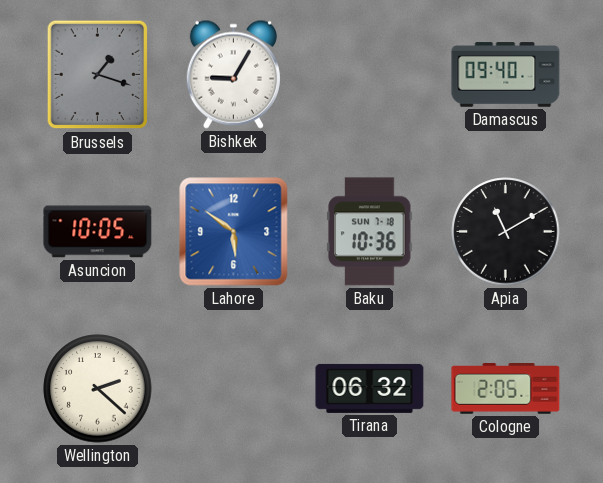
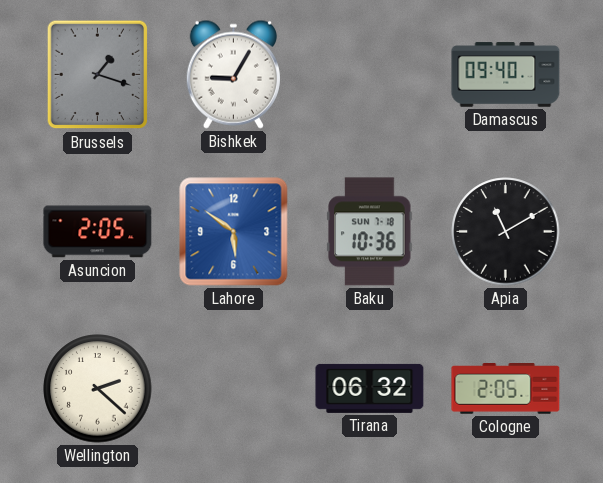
Asuncion: 10:05 -> 2:05 (98, 232)
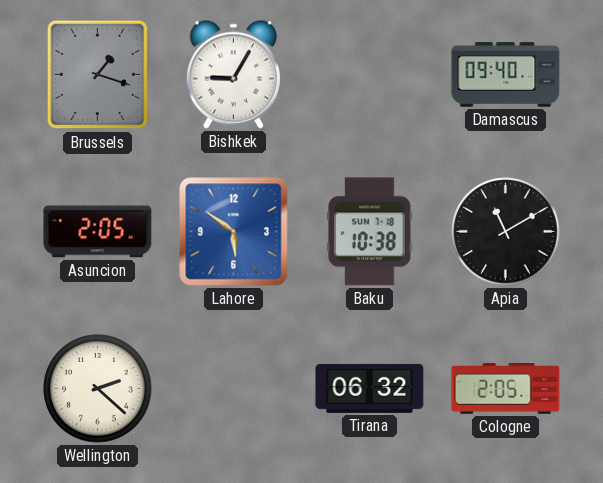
Baku: 10:36 -> 10:38 (370, 232)
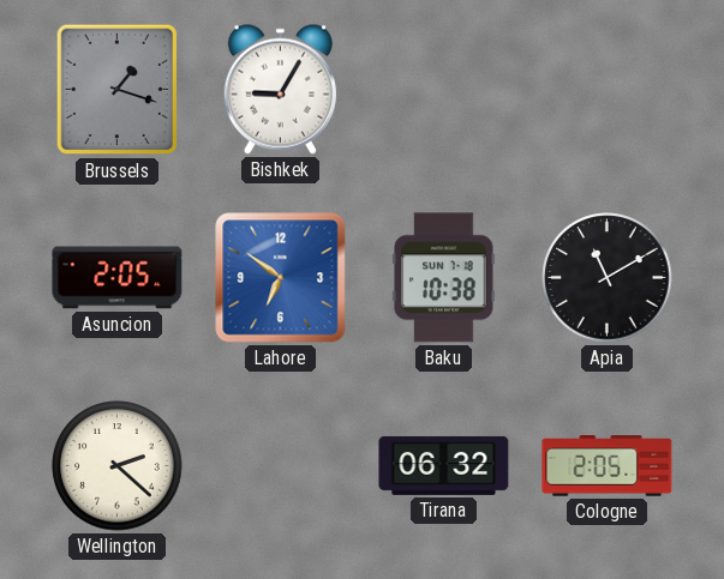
Damascus: 09:40 -> none (506, 75)
Lahore: 5:51 -> 6:51 (281, 278)
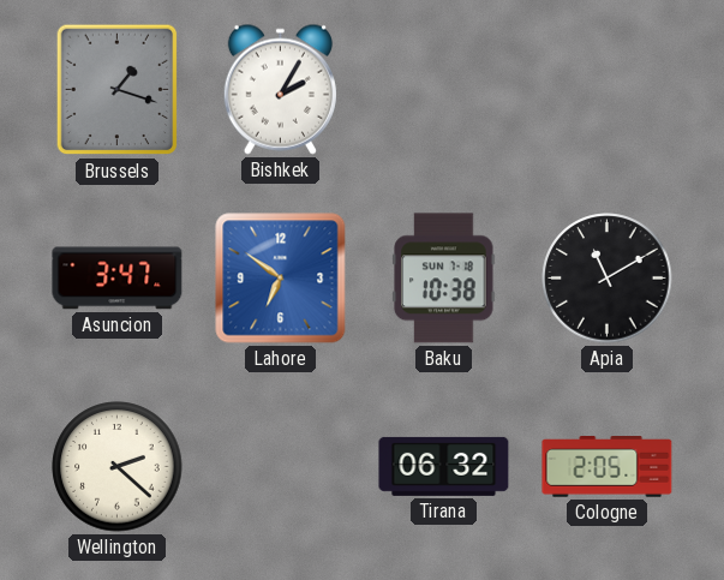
Bishkek: 9:05 -> 2:05 (280, 89)
Asuncion: 2:05 -> 3:47 (118, 279)
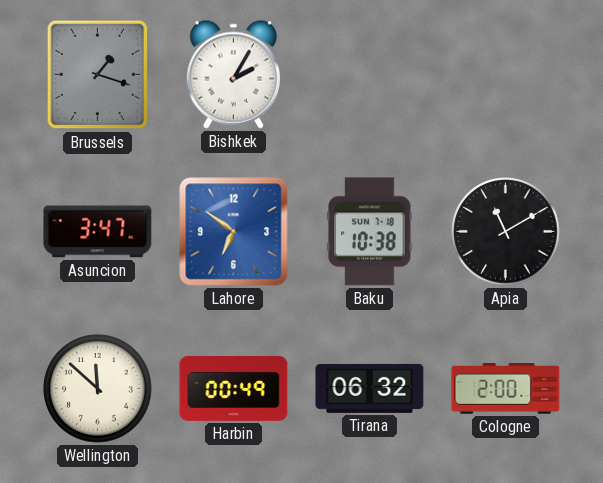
Wellington: 2:22 -> 11:52 (98, 389)
Harbin: none -> 00:49 (234, 388)
Cologne: 2:05 -> 2:00 (506, 389)
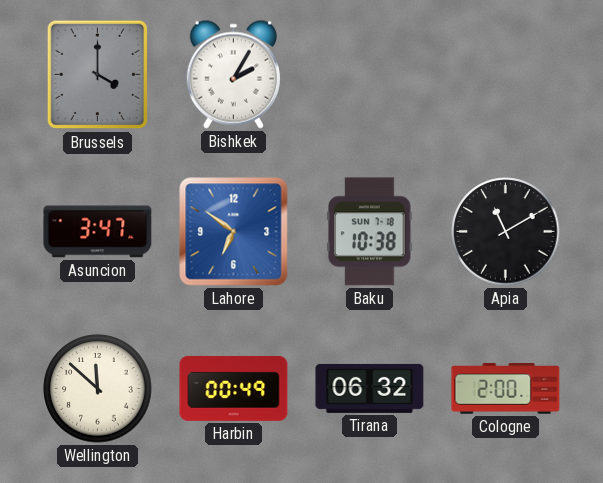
Brussels: 1:18 -> 4:00 (98, 75)
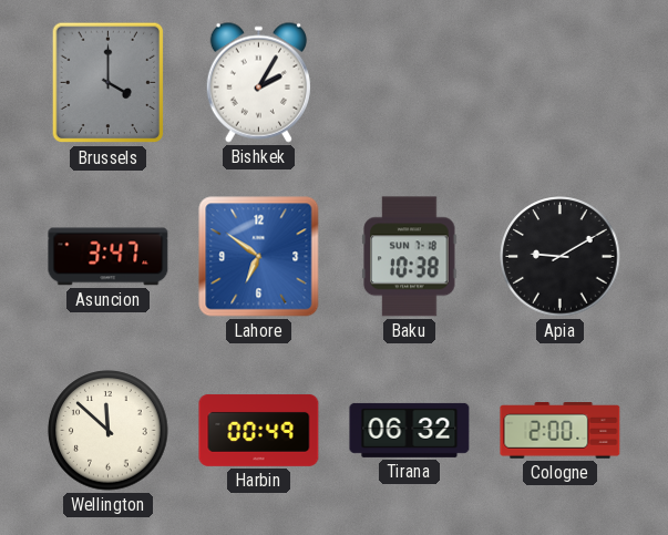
Apia: 11:10 -> 9:10 (561, 257)
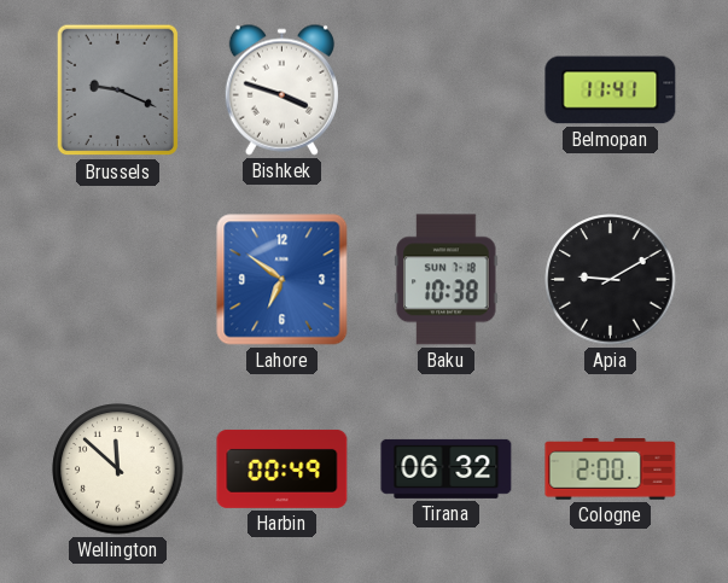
Brussels: 4:00 -> 9:19 (118, 91)
Bishkek: 2:05 -> 3:48 (281, 89)
Belmopan: none -> 11:41 (611, 91)
Asuncion: 3:47 -> none (109, 257)
